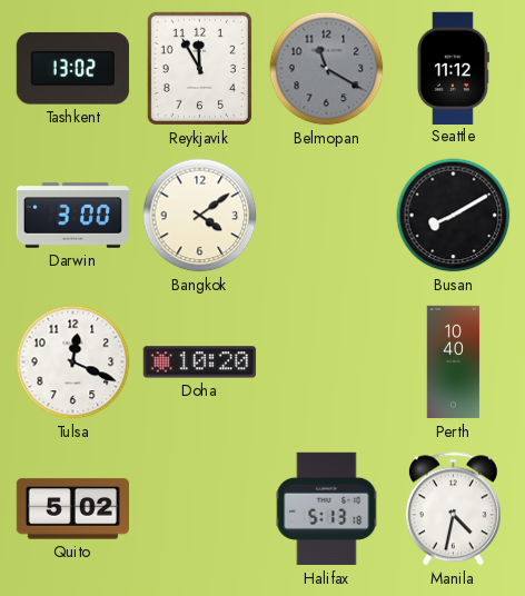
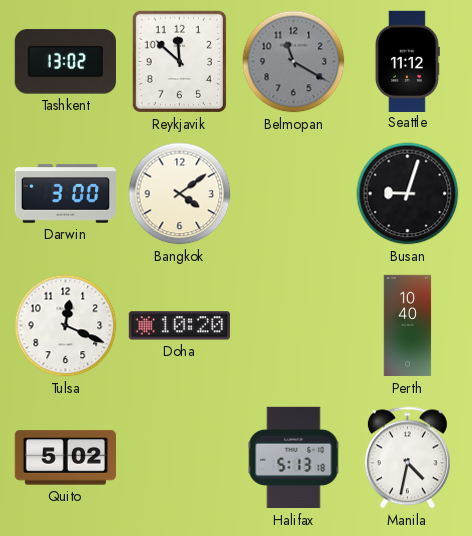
Reykjavik: 11:55 -> 11:52 (179, 61)
Busan: 8:10 -> 9:03 (408, 194)
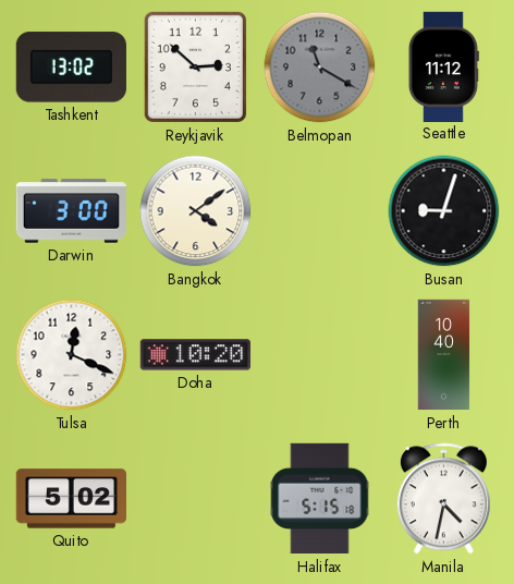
Reykjavik: 11:52 -> 2:52 (195, 66)
Halifax: 5:13 -> 5:15 (320, 499)
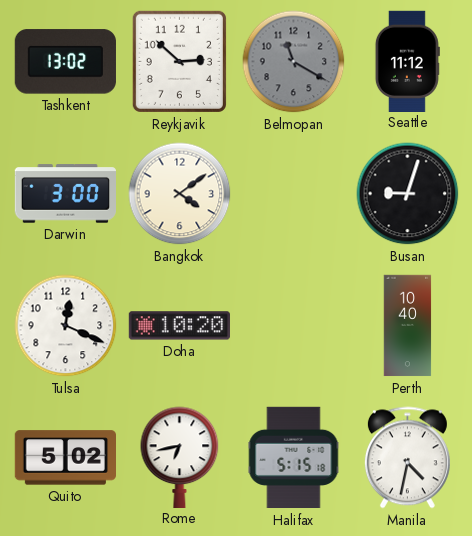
Rome: none -> 6:43 (180, 457)
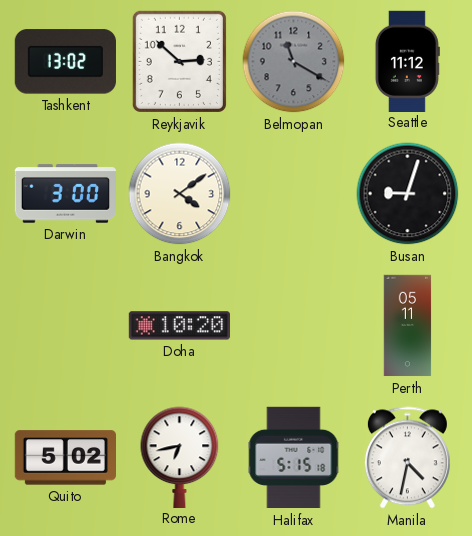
Tulsa: 12:19 -> none (66, 326)
Perth: 10:40 -> 05:11 (408, 326)
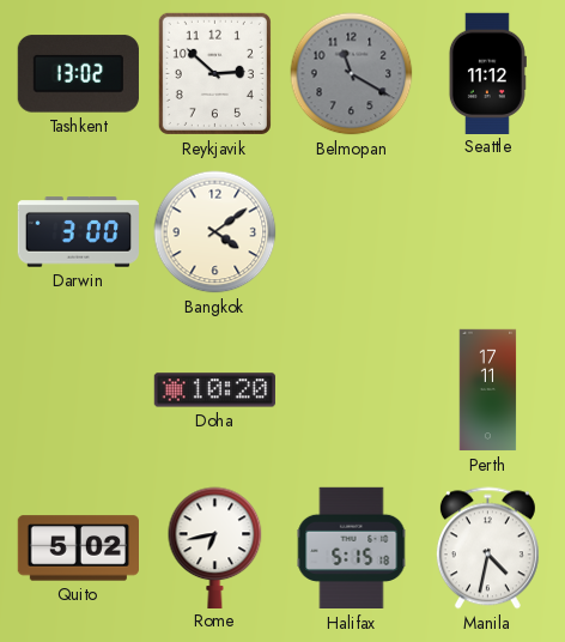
Busan: 9:03 -> none (408, 194)
Perth: 05:11 -> 17:11 (488, 390)
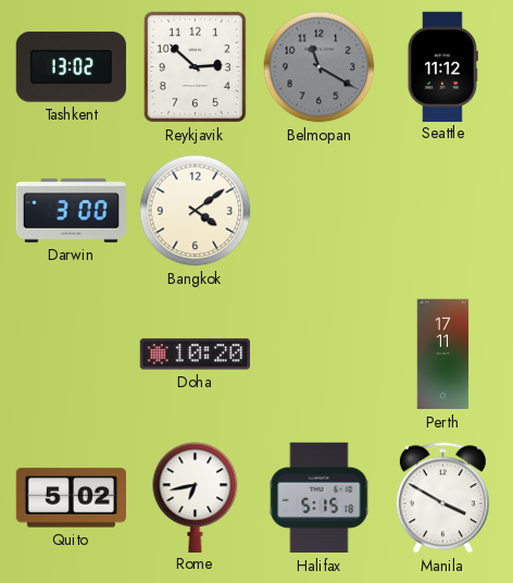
Manila: 4:32 -> 3:50 (442, 498)
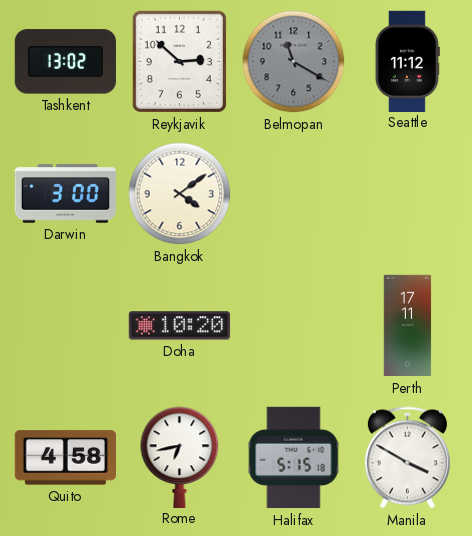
Quito: 5:02 -> 4:58 (65, 458)
